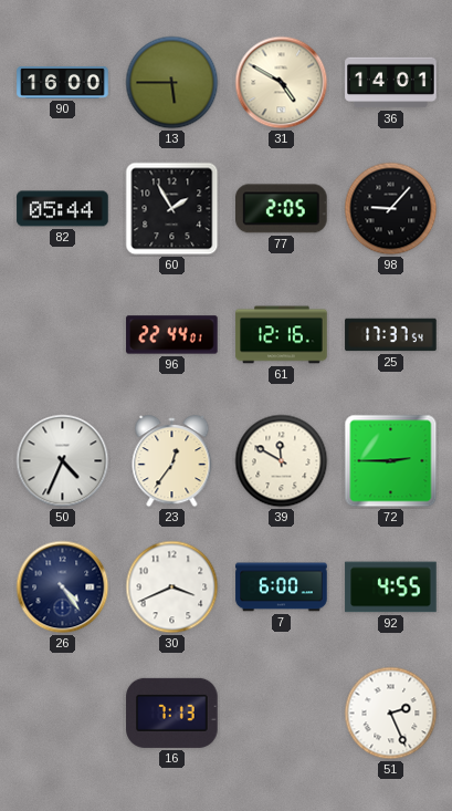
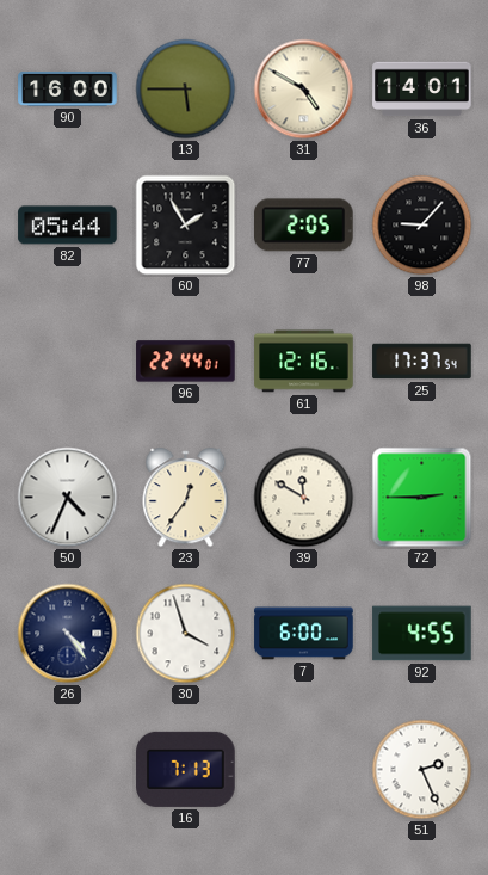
30: 3:41 -> 3:57 (186, 634)
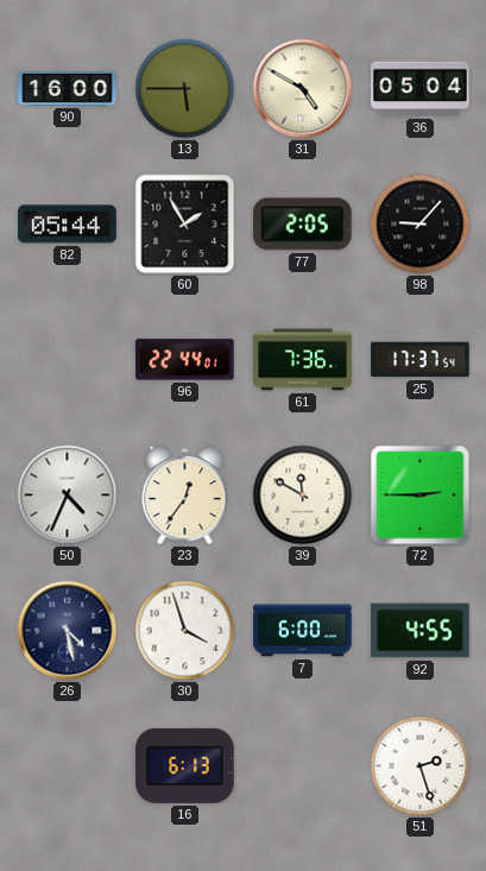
36: 14:01 -> 05:04 (421, 89)
61: 12:16 -> 7:36 (303, 360)
26: 4:24 -> 4:28 (68, 631)
16: 7:13 -> 6:13 (185, 765)
51: 2:26 -> 2:27 (421, 766)
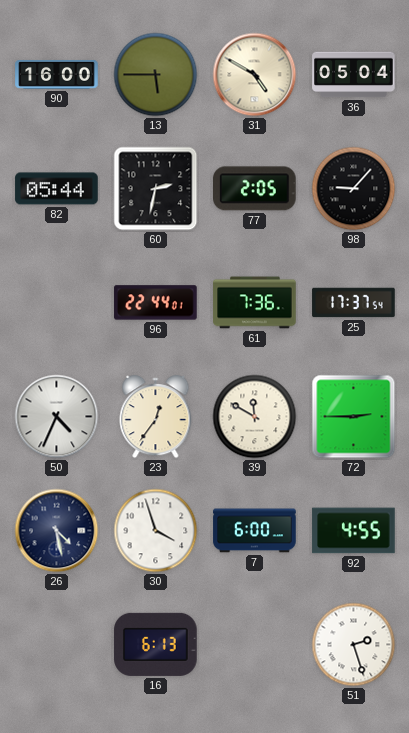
60: 1:55 -> 2:32 (156, 189)
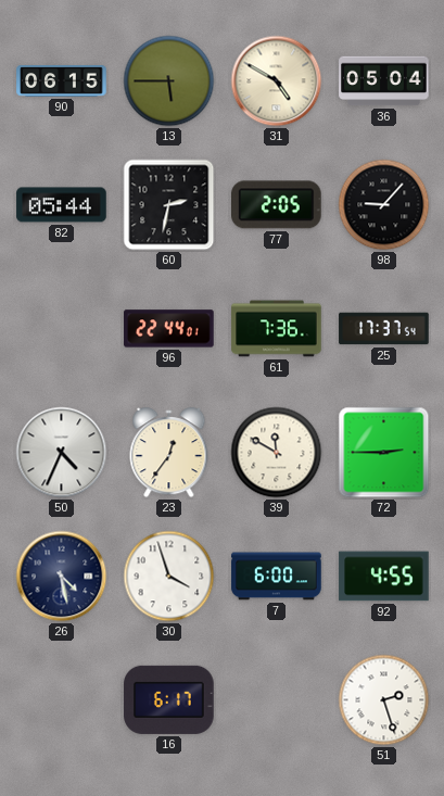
90: 16:00 -> 06:15 (62, 81)
16: 6:13 -> 6:17 (169, 699)
